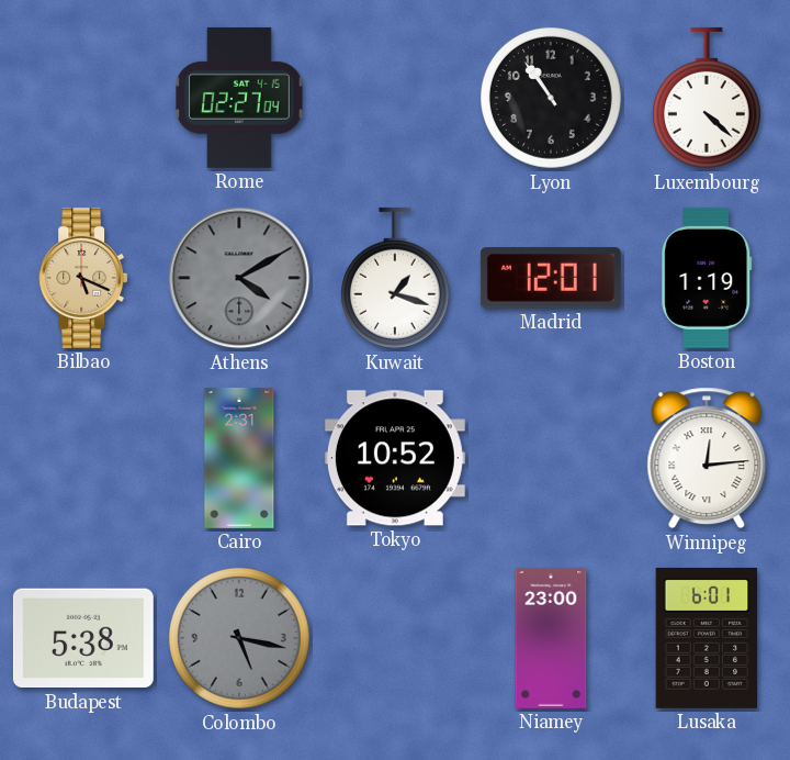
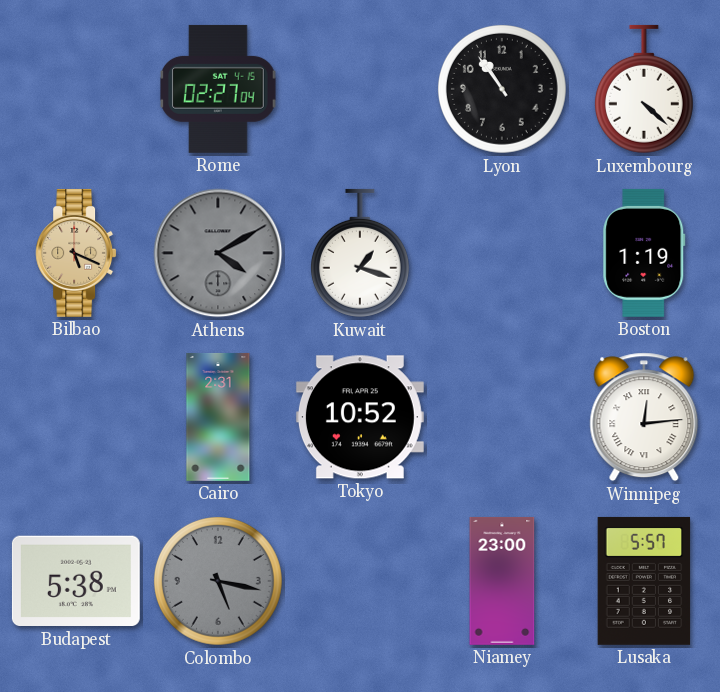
Madrid: 12:01 -> none (551, 278)
Lusaka: 6:01 -> 5:57 (644, 581)
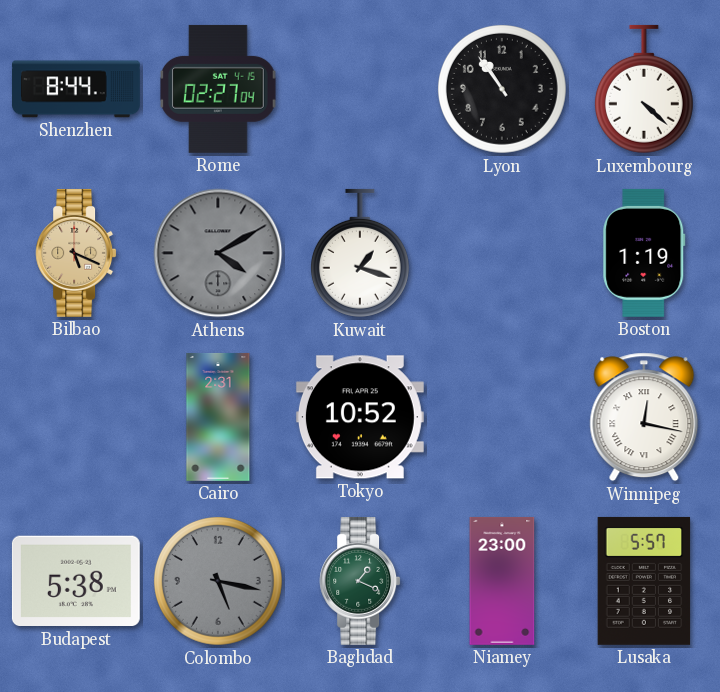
Shenzhen: none -> 8:44 (76, 89)
Winnipeg: 12:14 -> 12:17 (644, 417)
Baghdad: none -> 1:19 (360, 581)
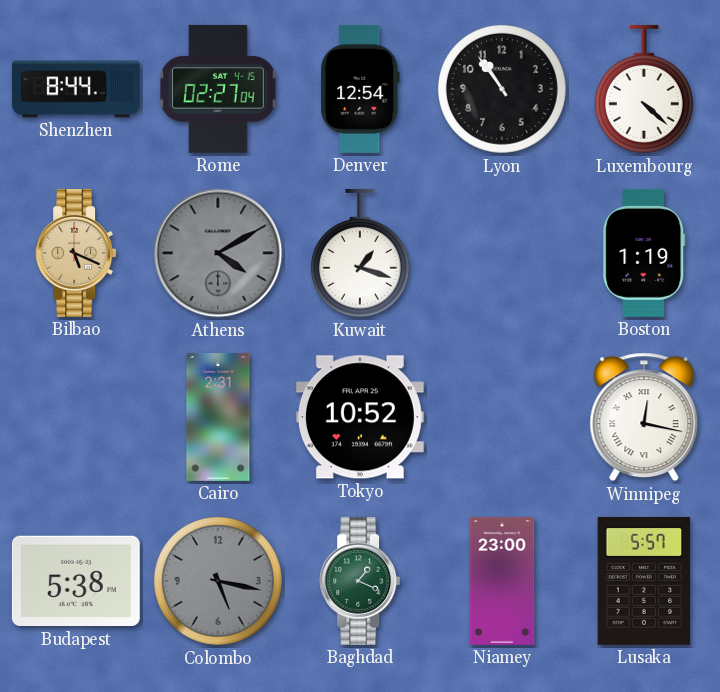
Denver: none -> 12:54 (360, 89)
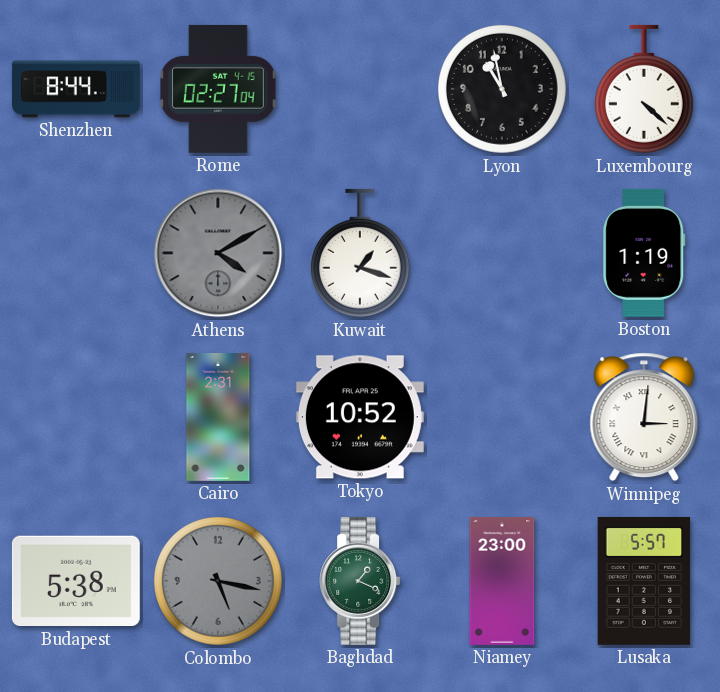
Denver: 12:54 -> none (360, 89)
Lyon: 10:54 -> 10:58 (502, 89)
Bilbao: 5:19 -> none (76, 253)
Winnipeg: 12:17 -> 3:01 (644, 417)
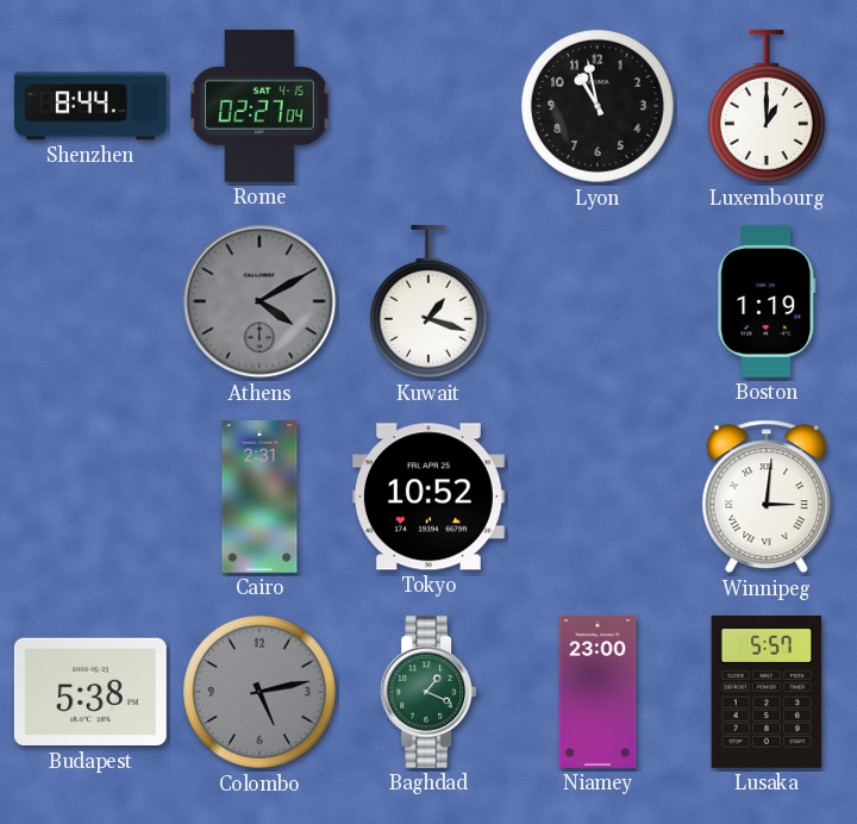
Luxembourg: 4:22 -> 1:00 (767, 106)
Colombo: 5:17 -> 5:13 (259, 692)
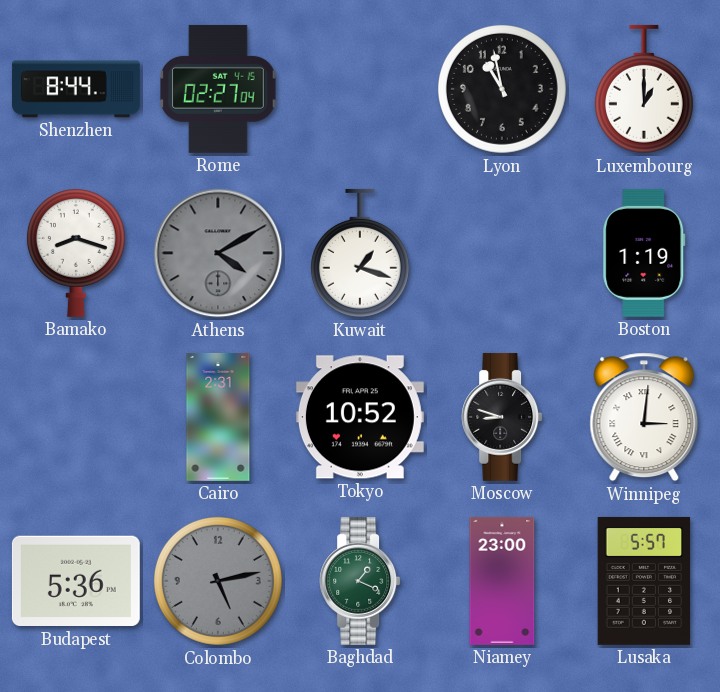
Bamako: none -> 8:18 (76, 252)
Moscow: none -> 8:48 (502, 417)
Budapest: 5:38 -> 5:36 (76, 581)
